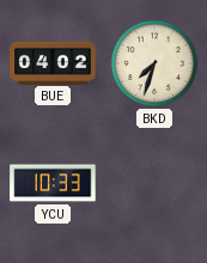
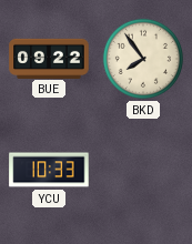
BUE: 04:02 -> 09:22 (49, 58)
BKD: 7:33 -> 7:54 (143, 59)
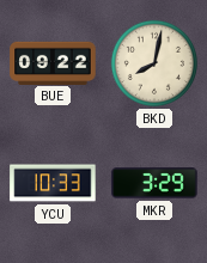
BKD: 7:54 -> 8:02 (154, 63)
MKR: none -> 3:29 (154, 183)
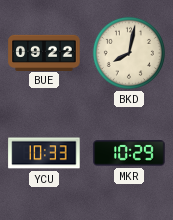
MKR: 3:29 -> 10:29 (129, 153)
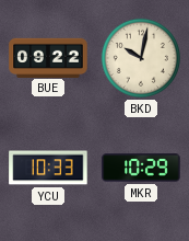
BKD: 8:02 -> 10:02 (141, 58)
